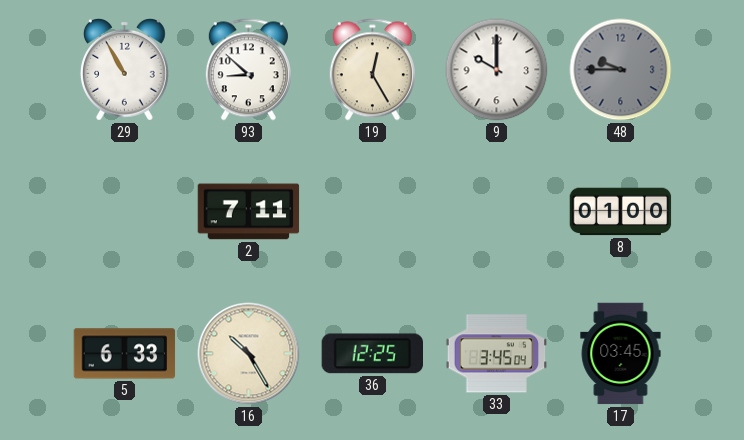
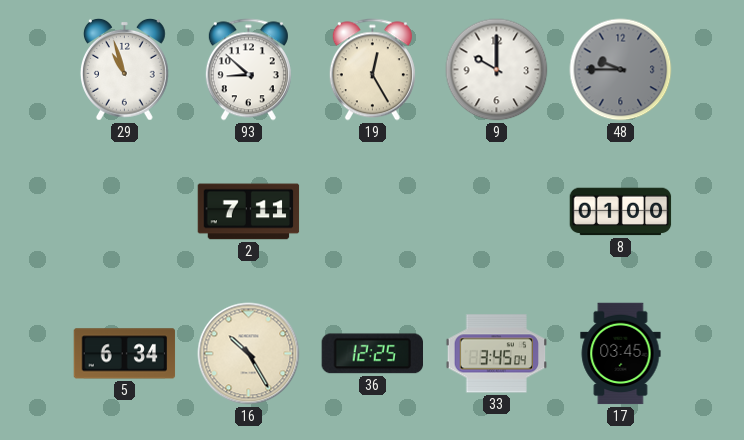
29: 10:55 -> 10:57 (124, 69)
5: 6:33 -> 6:34 (125, 354)
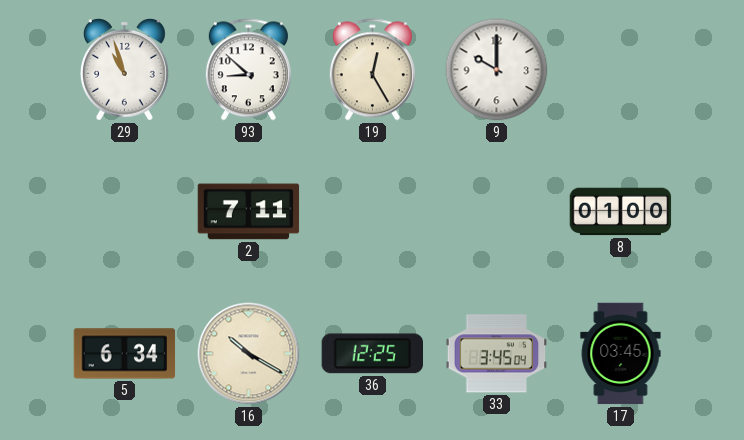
48: 9:45 -> none (621, 70)
16: 10:25 -> 10:20 (249, 354)
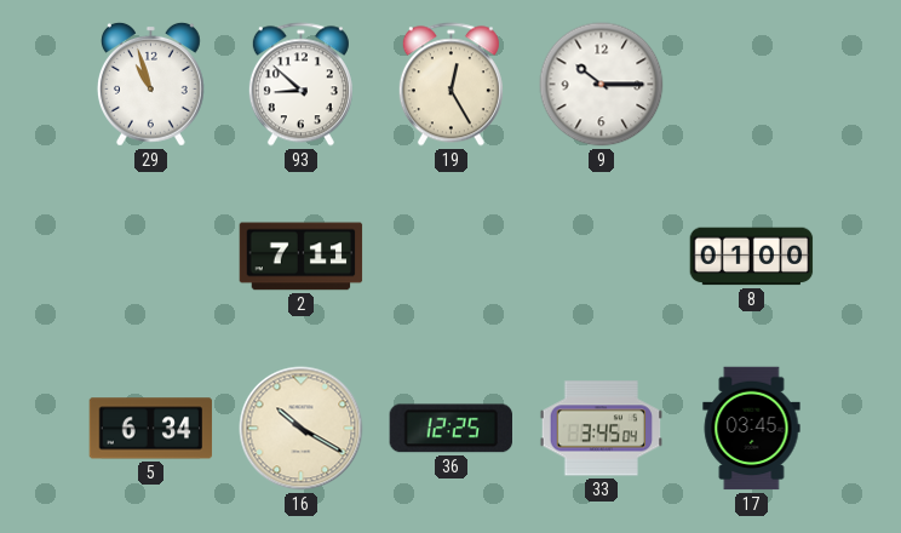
9: 10:00 -> 10:15 (602, 85)
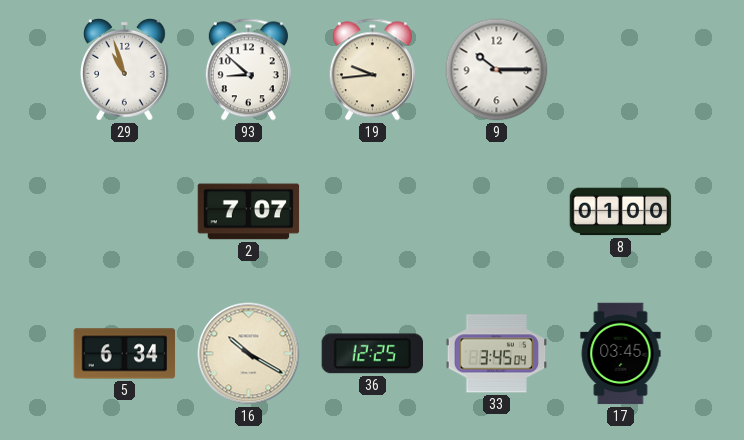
19: 12:25 -> 9:44 (372, 70)
2: 7:11 -> 7:07 (249, 212)
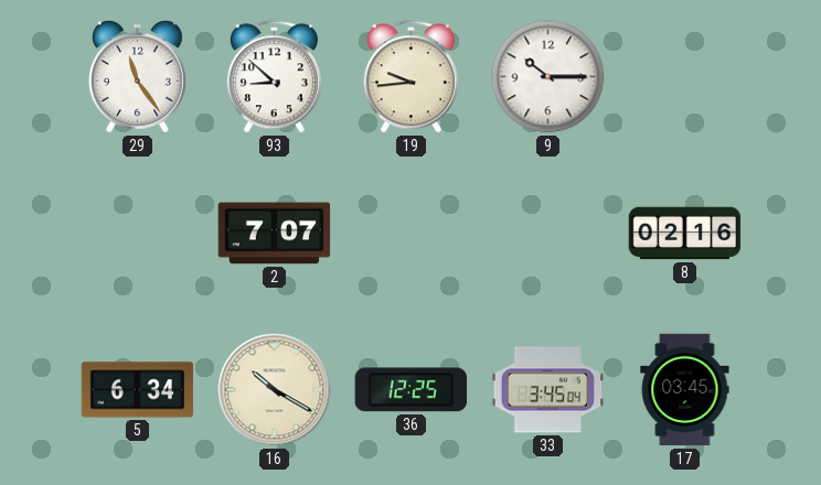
29: 10:57 -> 11:24 (137, 76)
8: 01:00 -> 02:16 (685, 234)
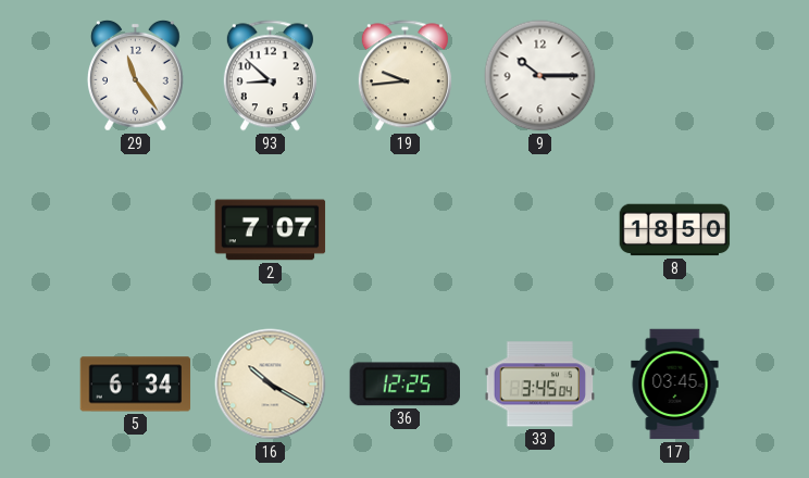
8: 02:16 -> 18:50 (675, 230)
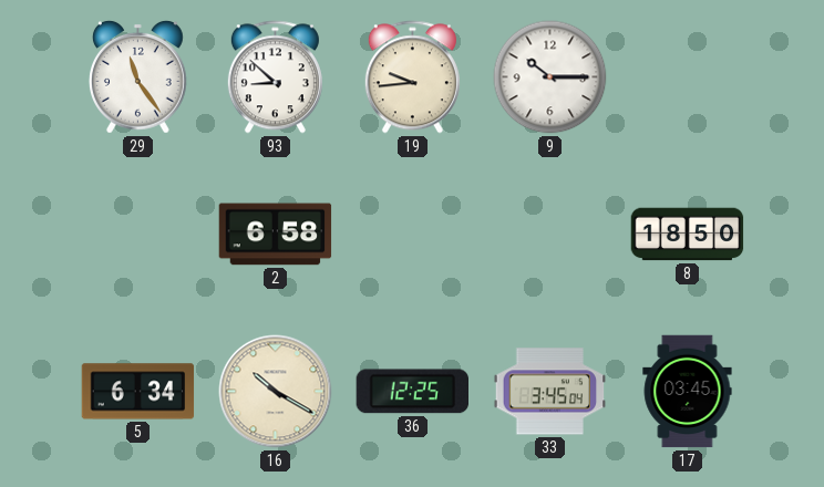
2: 7:07 -> 6:58 (276, 235)
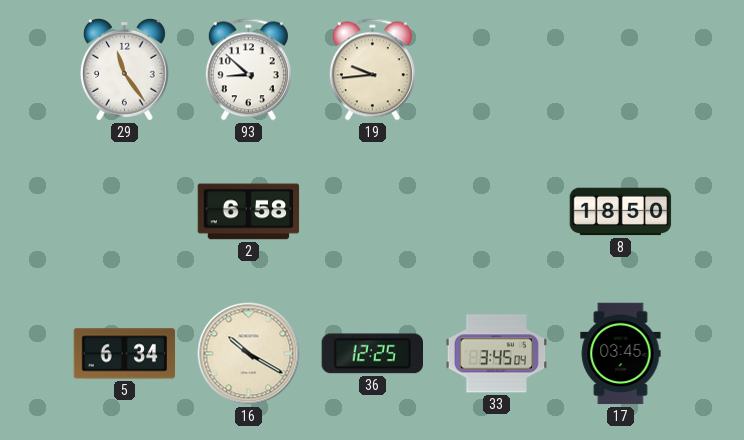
9: 10:15 -> none (550, 77)
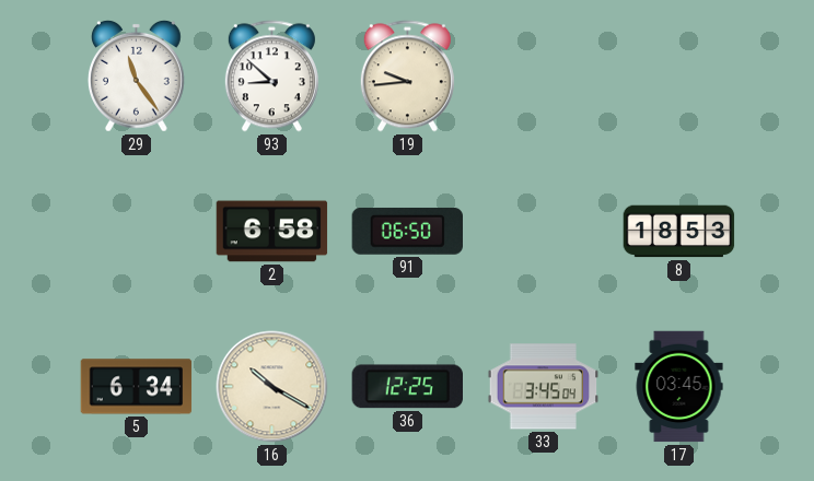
91: none -> 06:50 (407, 231)
8: 18:50 -> 18:53 (679, 232)
